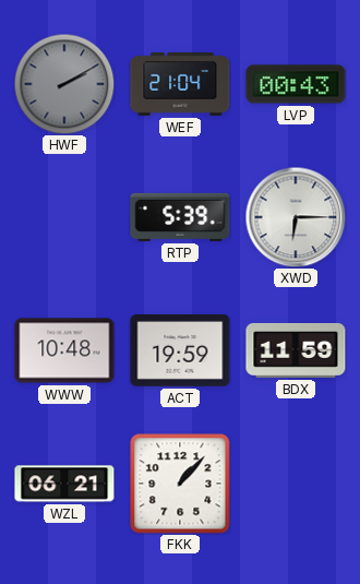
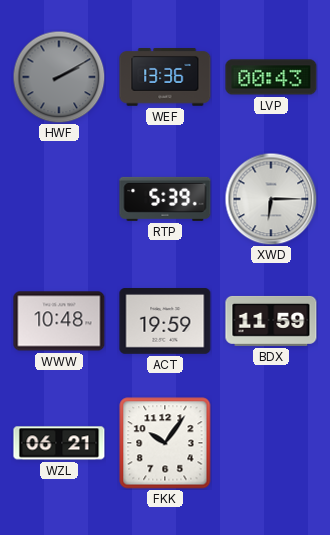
WEF: 21:04 -> 13:36 (165, 78)
FKK: 1:07 -> 10:06 (165, 443)
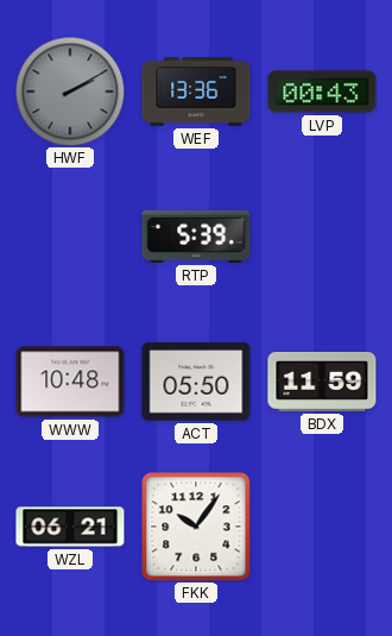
XWD: 6:15 -> none (271, 199)
ACT: 19:59 -> 05:50 (196, 383)
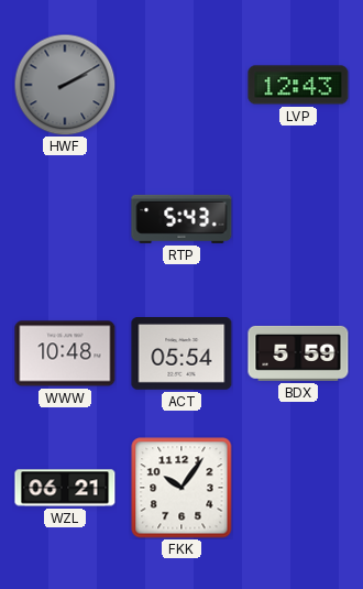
WEF: 13:36 -> none (196, 93)
LVP: 00:43 -> 12:43 (298, 85)
RTP: 5:39 -> 5:43 (182, 219)
ACT: 05:50 -> 05:54 (182, 355)
BDX: 11:59 -> 5:59 (298, 353)
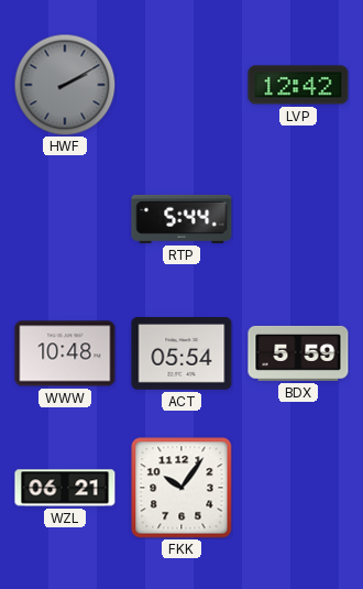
LVP: 12:43 -> 12:42 (298, 85)
RTP: 5:43 -> 5:44 (182, 219)
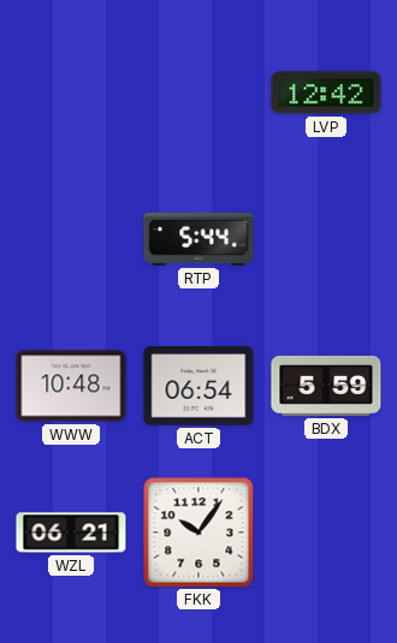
HWF: 2:10 -> none (65, 85)
ACT: 05:54 -> 06:54 (198, 387)
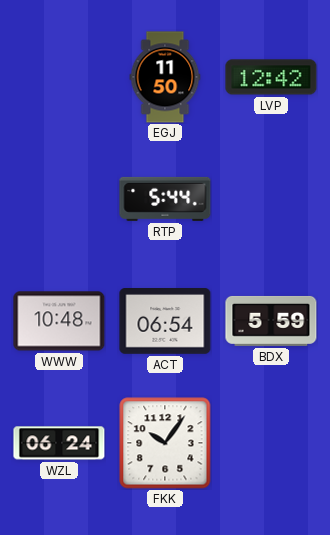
EGJ: none -> 11:50 (165, 77)
WZL: 06:21 -> 06:24 (59, 443)
